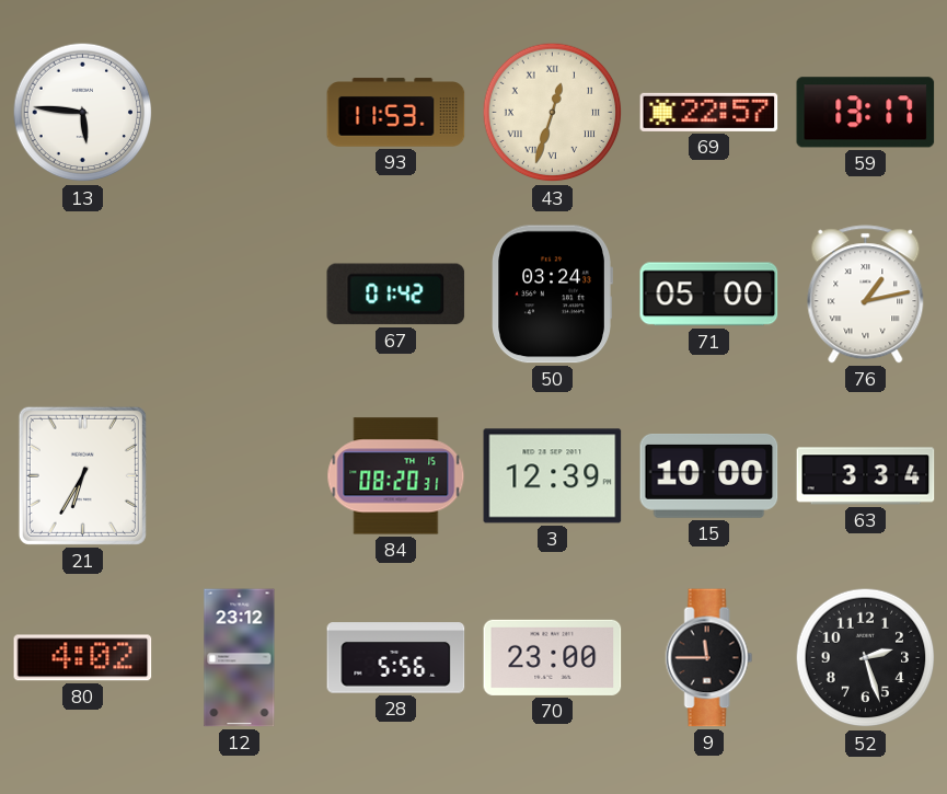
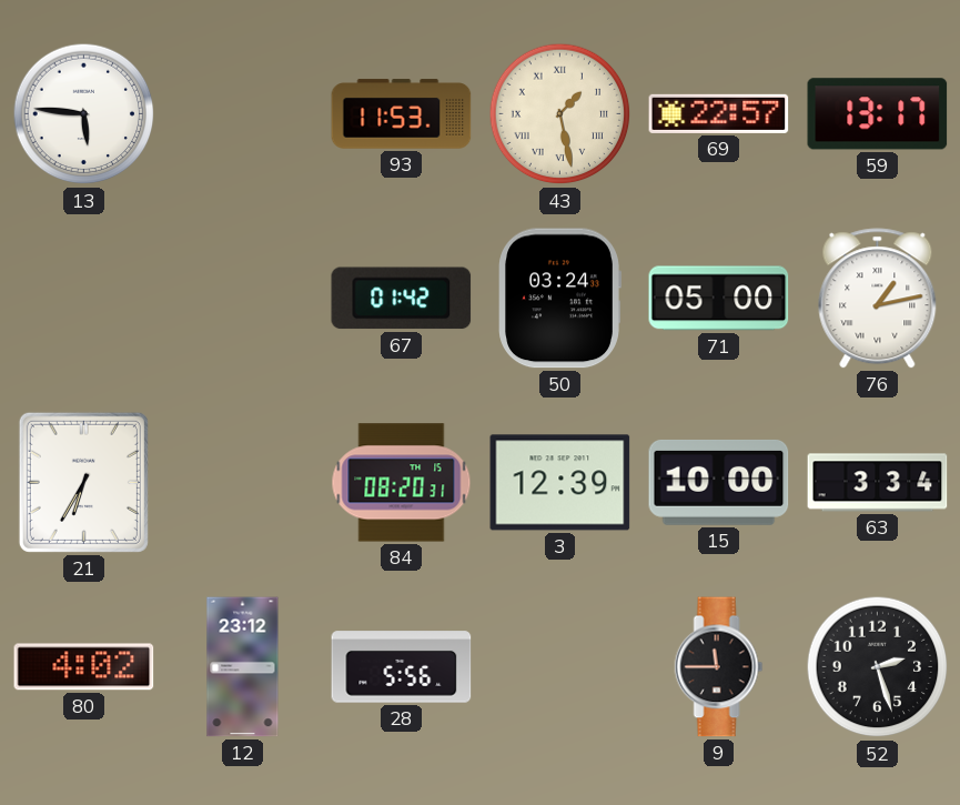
43: 12:33 -> 1:28 (560, 114)
70: 23:00 -> none (553, 657)
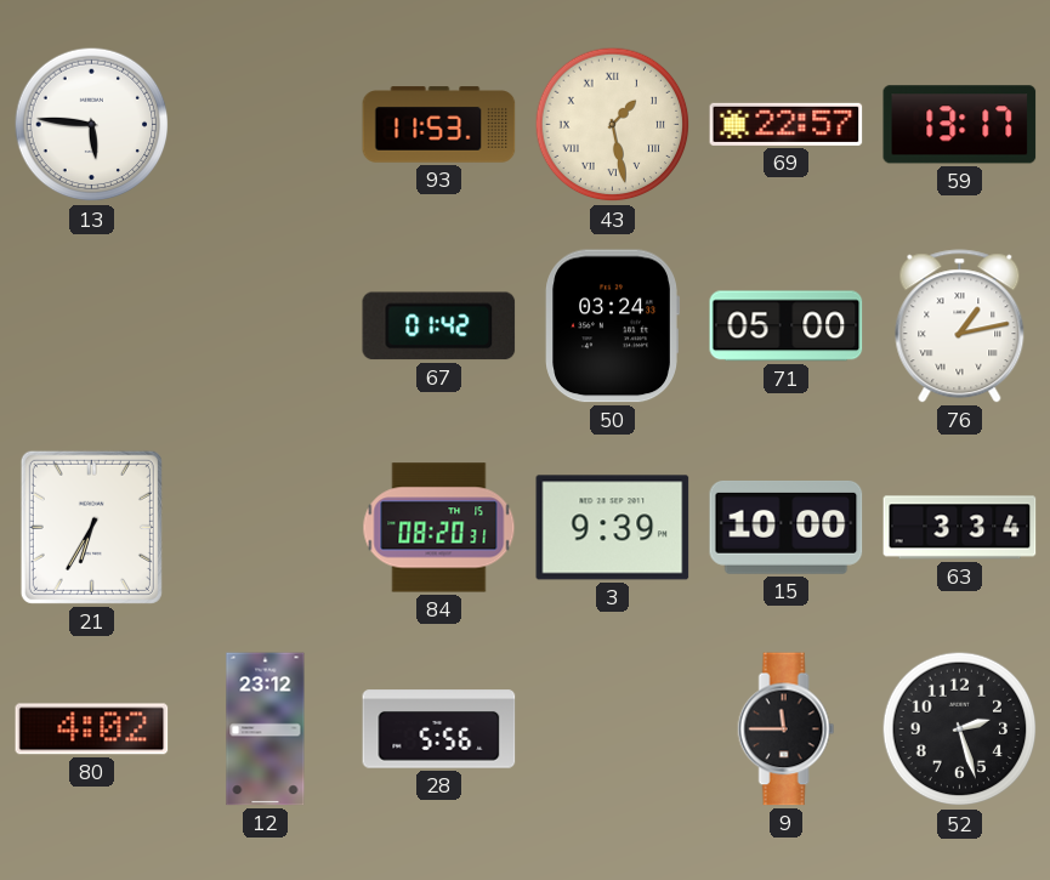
3: 12:39 -> 9:39 (613, 528)
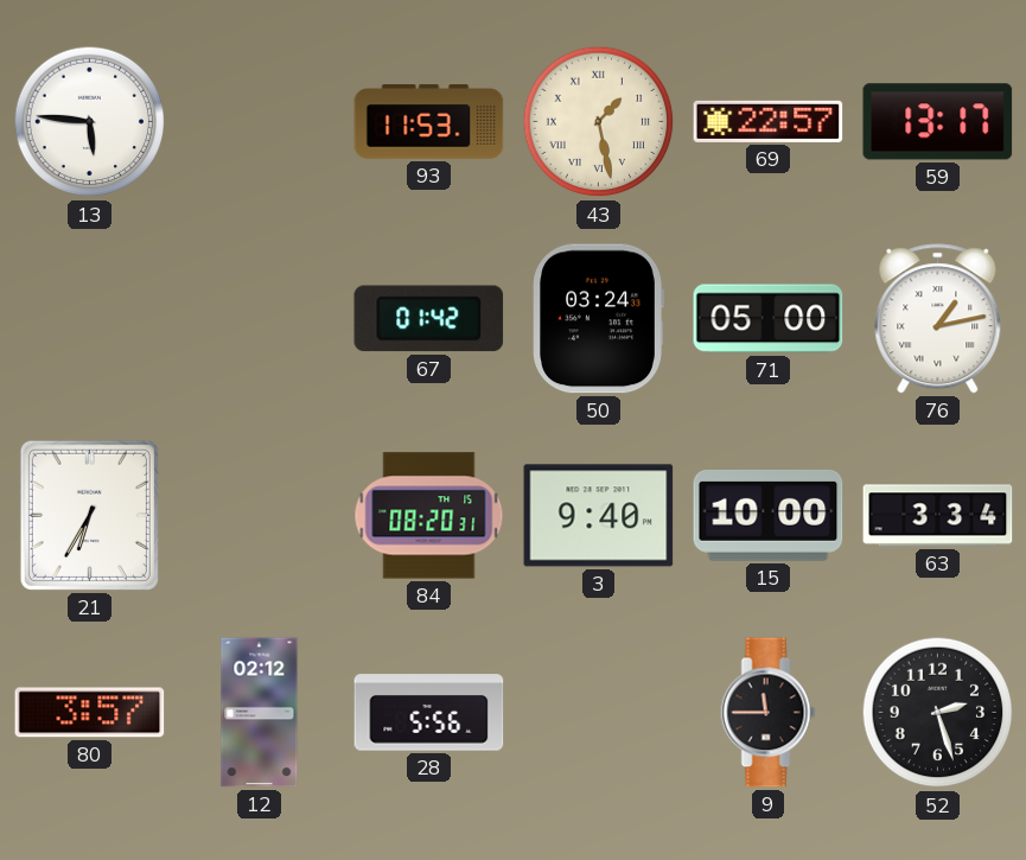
3: 9:39 -> 9:40 (599, 516)
80: 4:02 -> 3:57 (90, 713)
12: 23:12 -> 02:12 (260, 713)
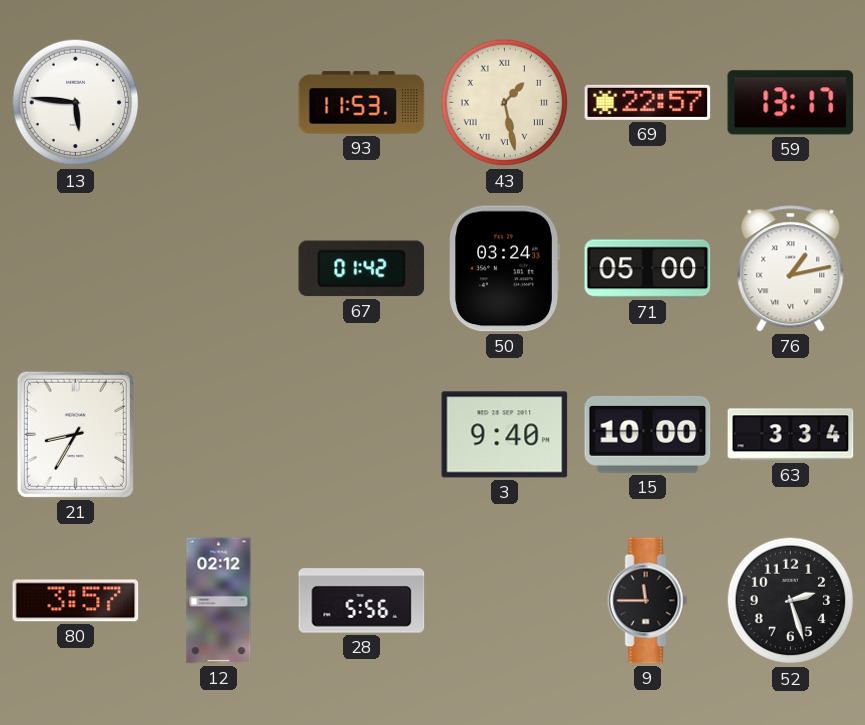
21: 6:35 -> 8:35 (75, 434)
84: 08:20 -> none (429, 516)
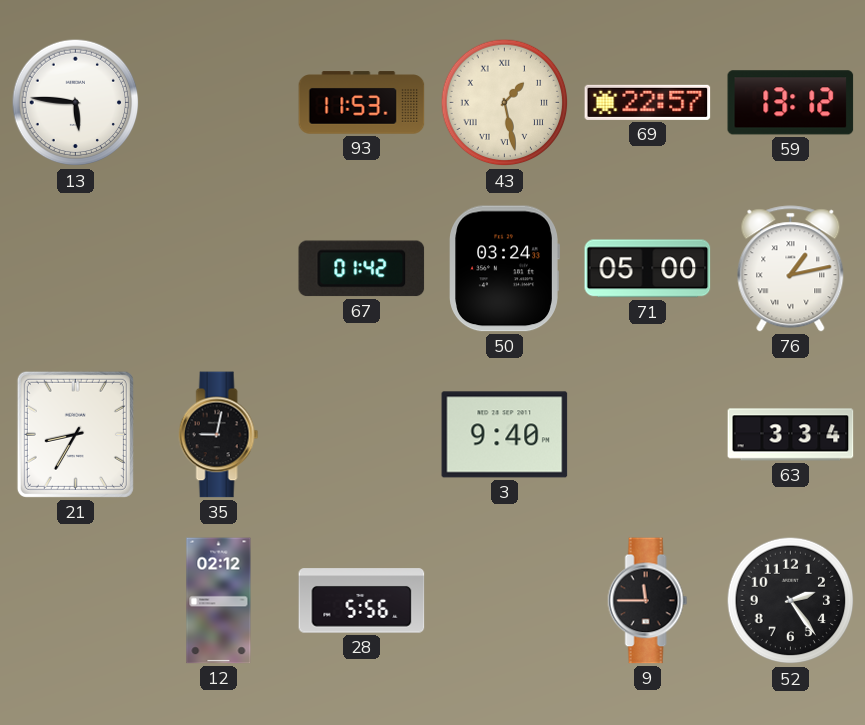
59: 13:17 -> 13:12 (791, 103)
35: none -> 9:02 (219, 435)
15: 10:00 -> none (648, 434)
80: 3:57 -> none (76, 601)
52: 2:27 -> 2:24 (791, 601)
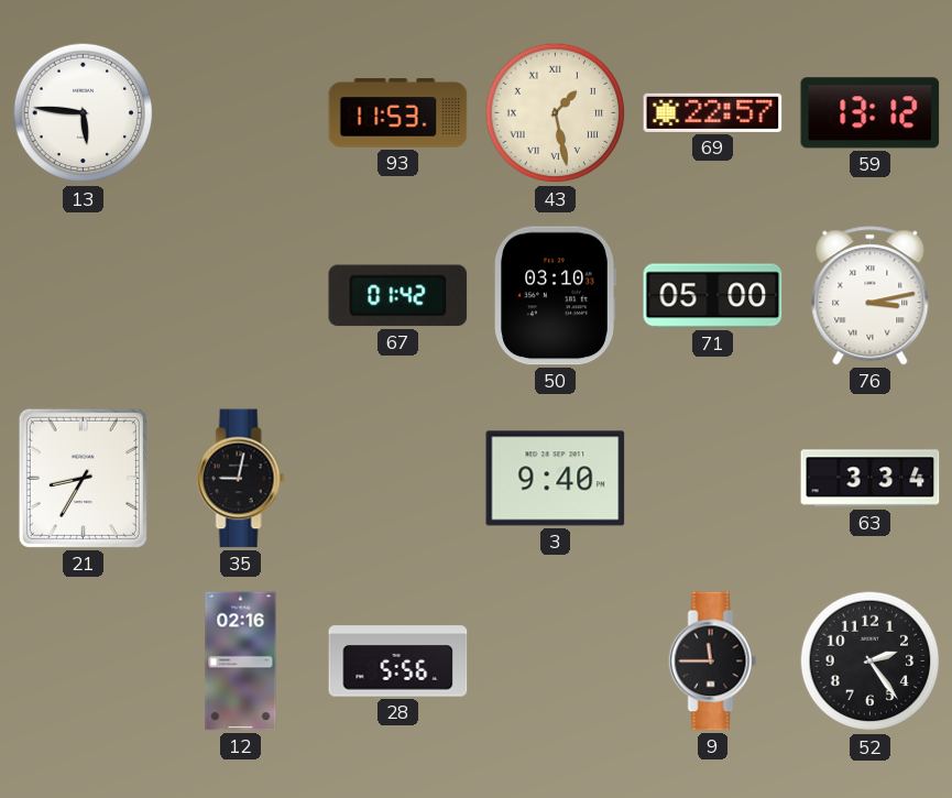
50: 03:24 -> 03:10 (555, 296)
76: 1:13 -> 3:13 (871, 296)
12: 02:12 -> 02:16 (241, 662)
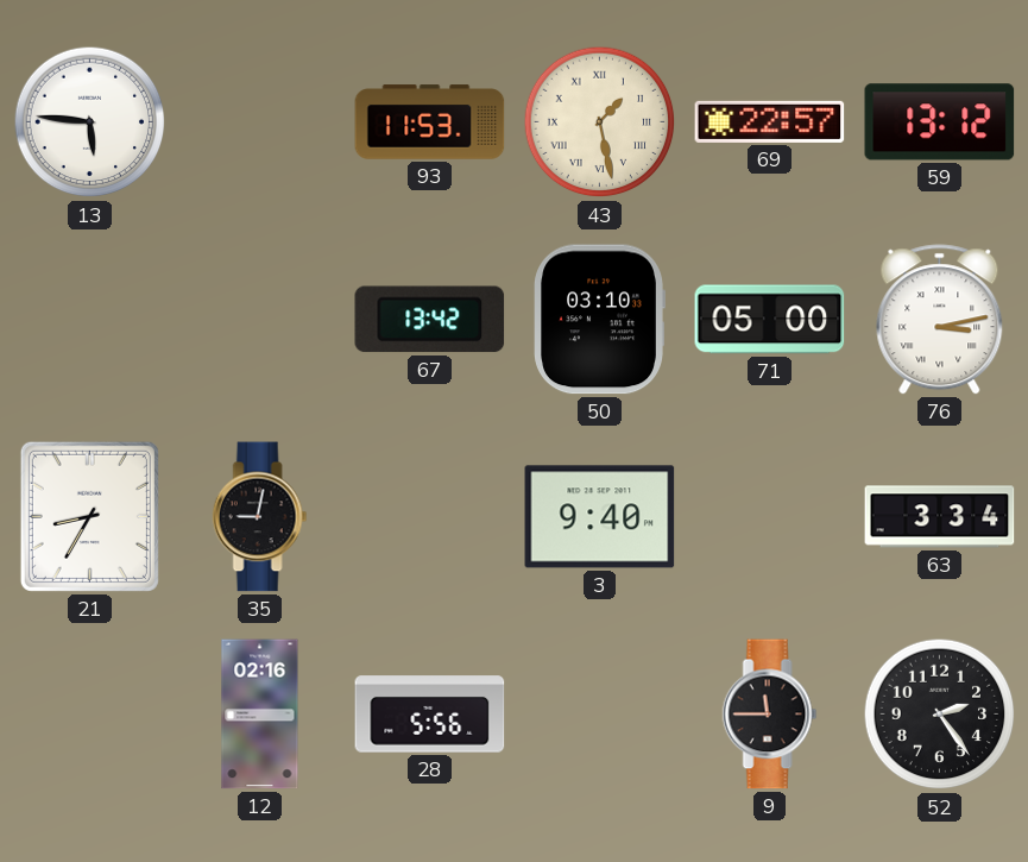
67: 01:42 -> 13:42 (430, 320)
